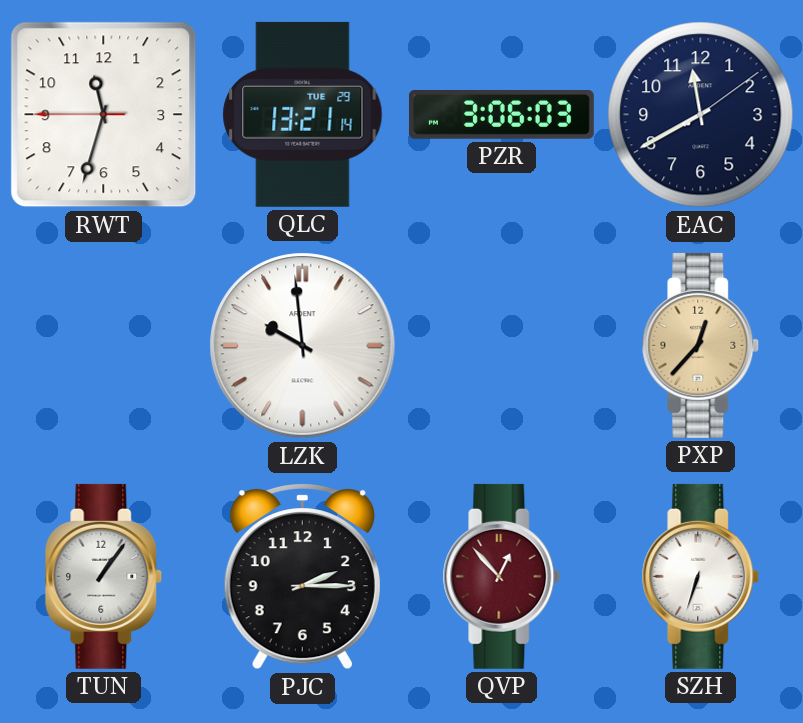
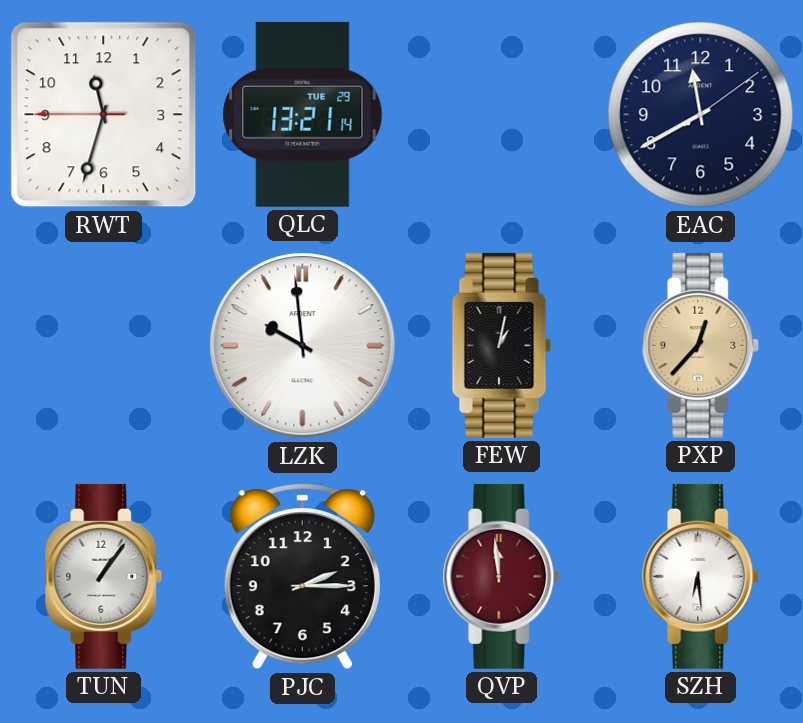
PZR: 3:06 -> none (501, 115)
FEW: none -> 1:02 (502, 345)
QVP: 12:53 -> 11:59 (502, 576)
SZH: 6:33 -> 6:29 (701, 576)
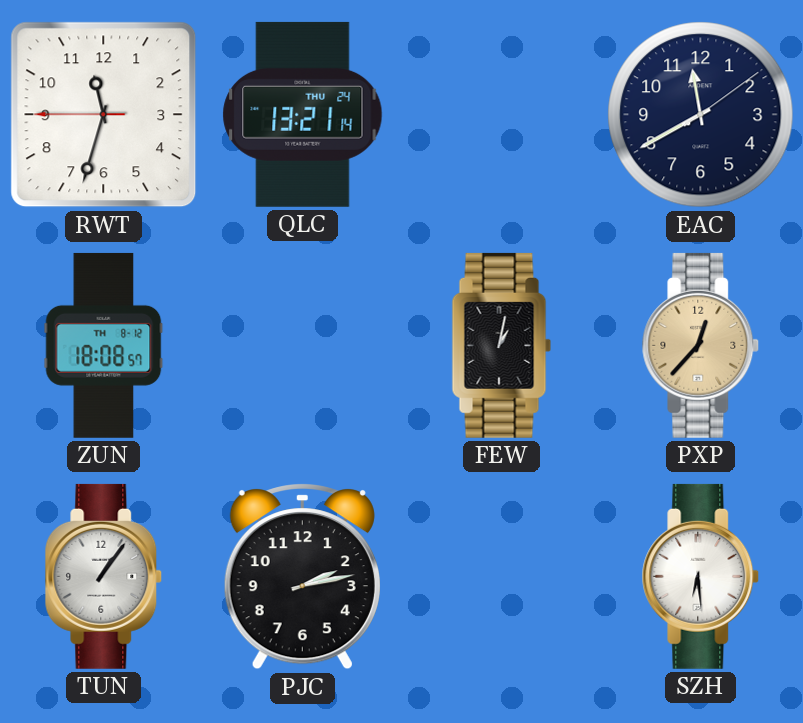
QLC date: TUE 29 -> THU 24 (303, 114)
ZUN: none -> 18:08 (104, 345)
LZK: 9:59 -> none (303, 346)
PJC: 2:15 -> 2:13 (302, 577)
QVP: 11:59 -> none (502, 576)
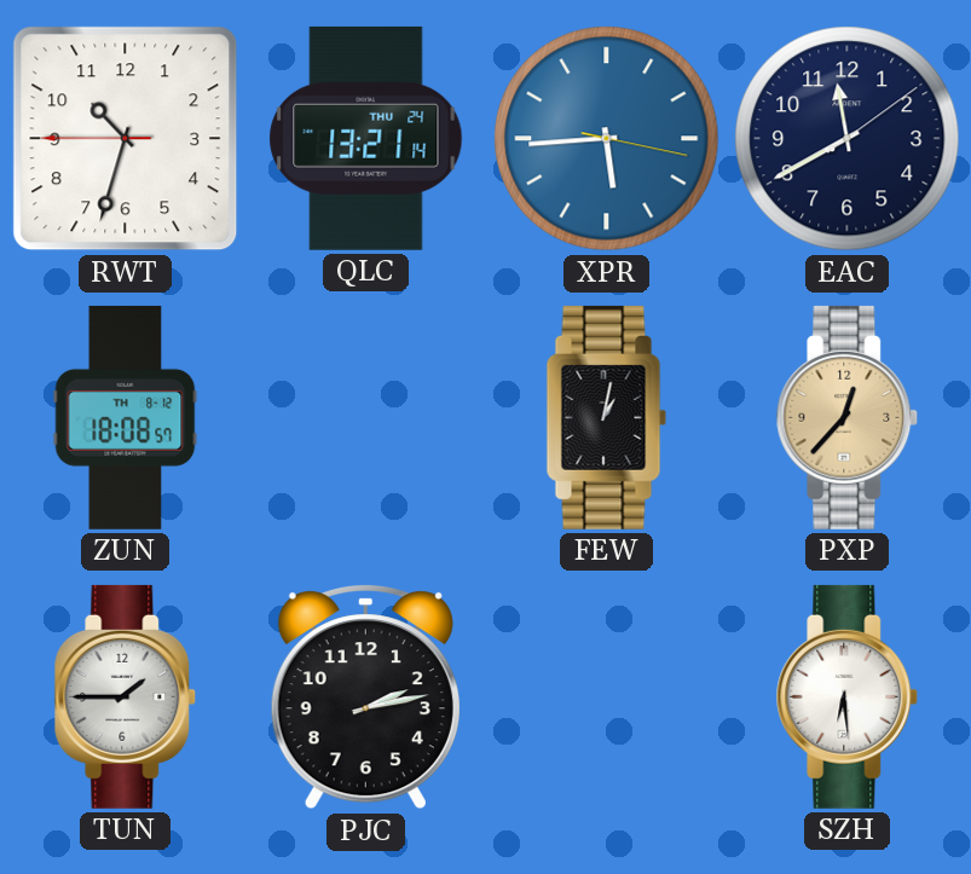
RWT: 11:32 -> 10:32 (126, 139)
XPR: none -> 5:44 (607, 139)
TUN: 1:06 -> 1:45 (126, 696)
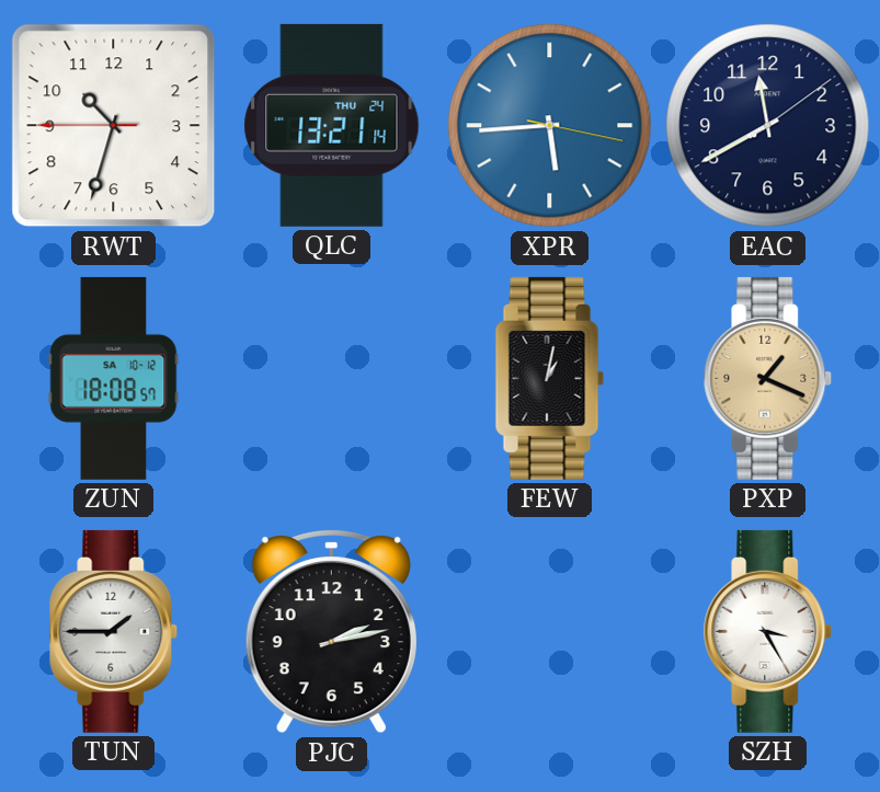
ZUN date: TH 8-12 -> SA 10-12 (114, 378)
PXP: 12:37 -> 1:19 (768, 378)
SZH: 6:29 -> 3:25 (768, 631)
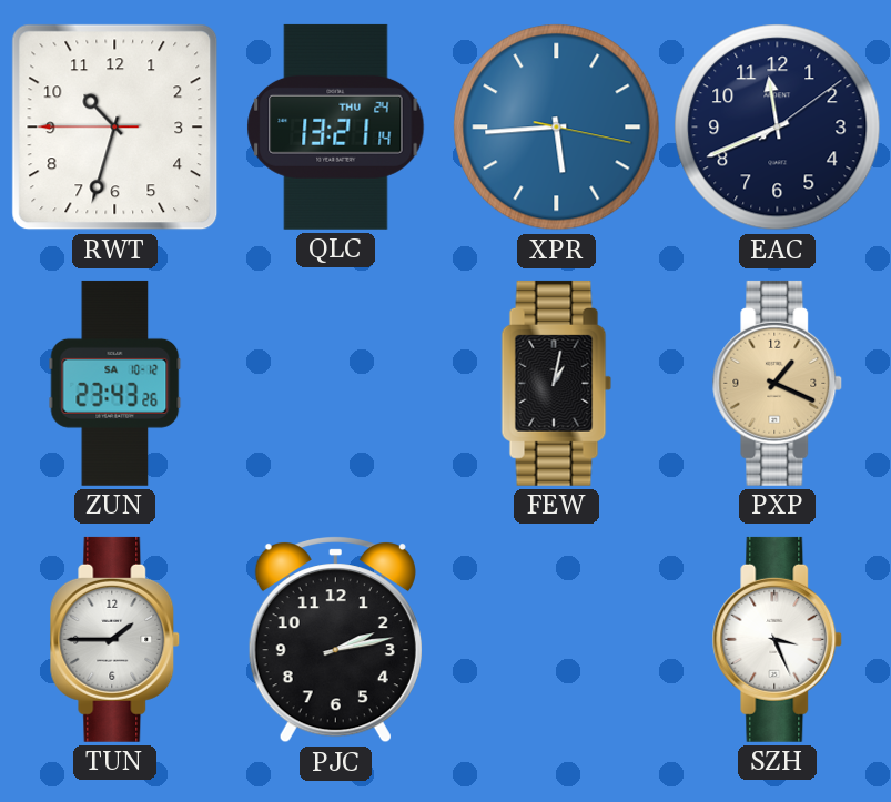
EAC: 11:40 -> 11:41 (778, 128)
ZUN: 18:08 -> 23:43 (115, 383)
SZH: 3:25 -> 3:26 (778, 639)
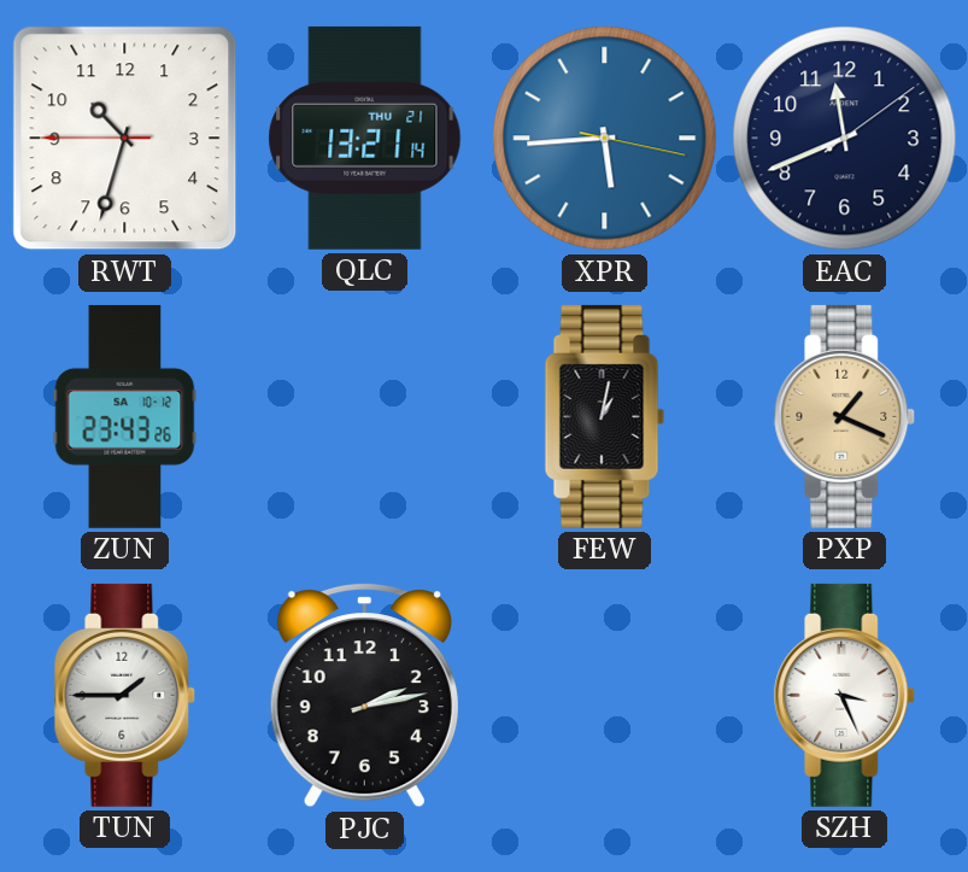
QLC date: THU 24 -> THU 21 (365, 137)
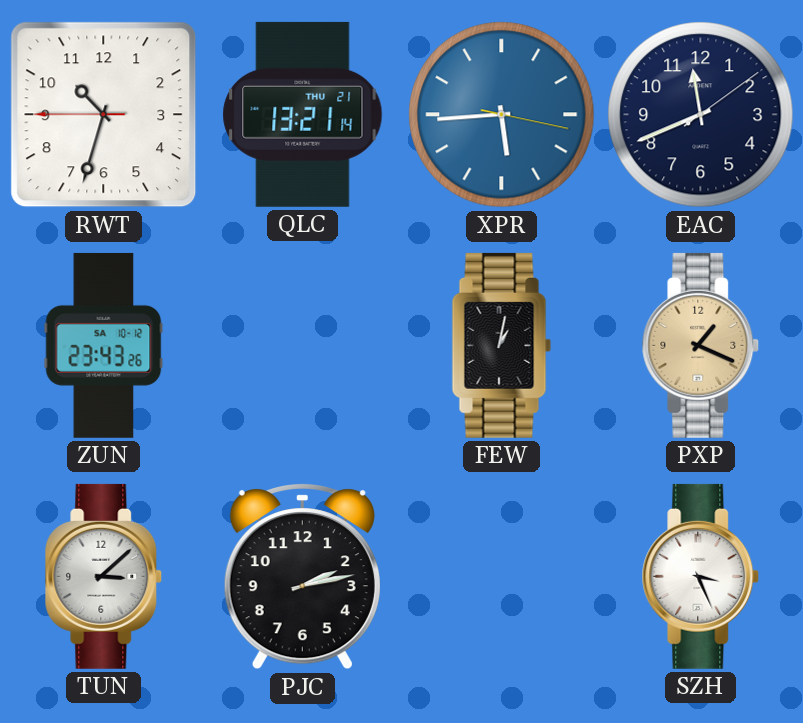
TUN: 1:45 -> 3:08 (104, 576)
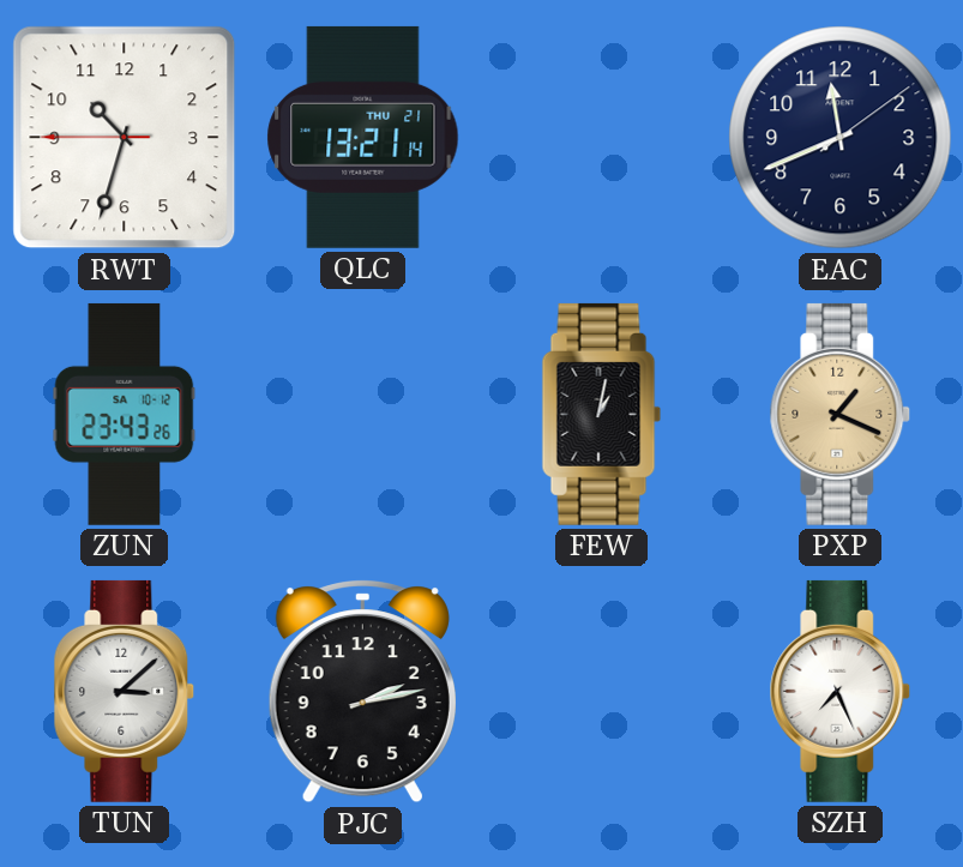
XPR: 5:44 -> none (502, 115)
SZH: 3:26 -> 7:26 (841, 691)
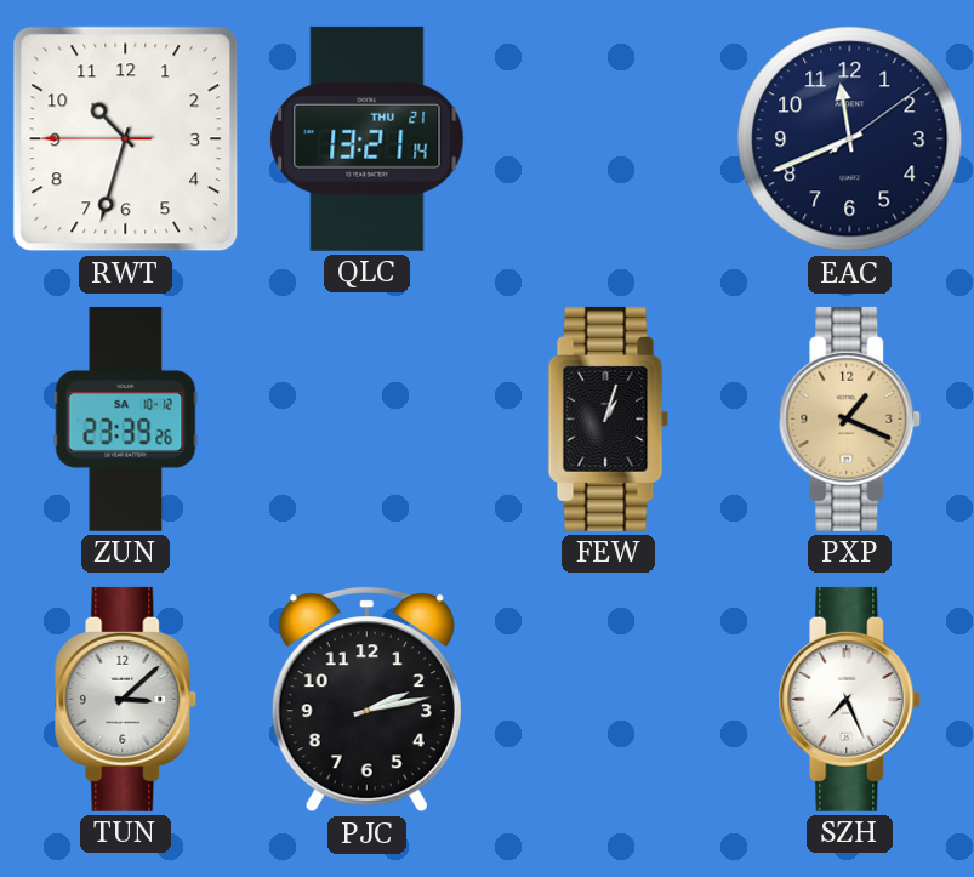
ZUN: 23:43 -> 23:39 (126, 418)
FEW: 1:02 -> 1:03 (609, 418)
